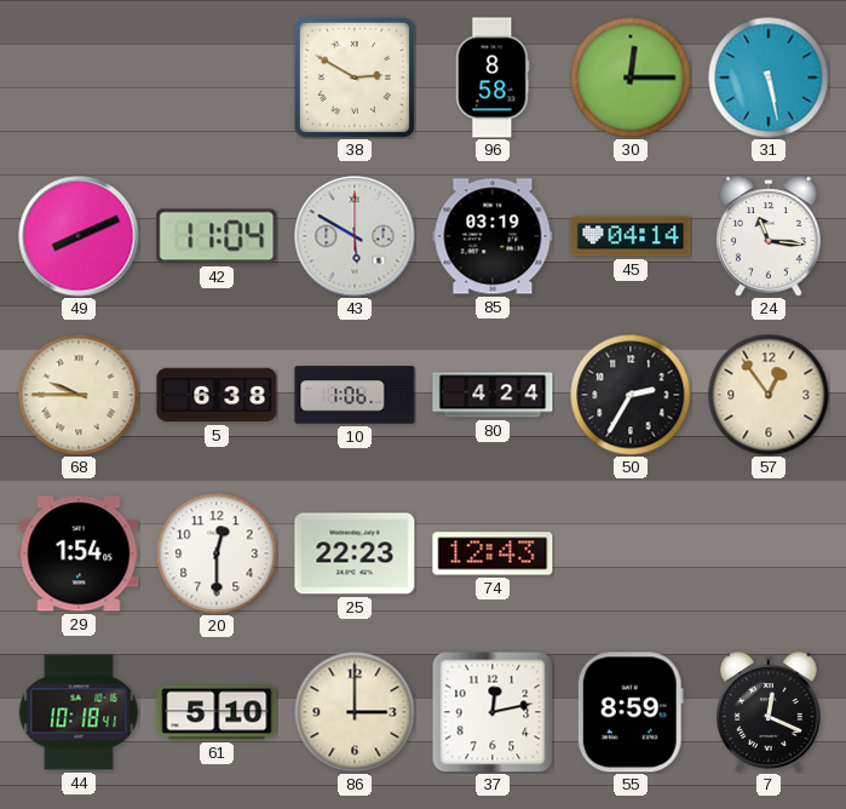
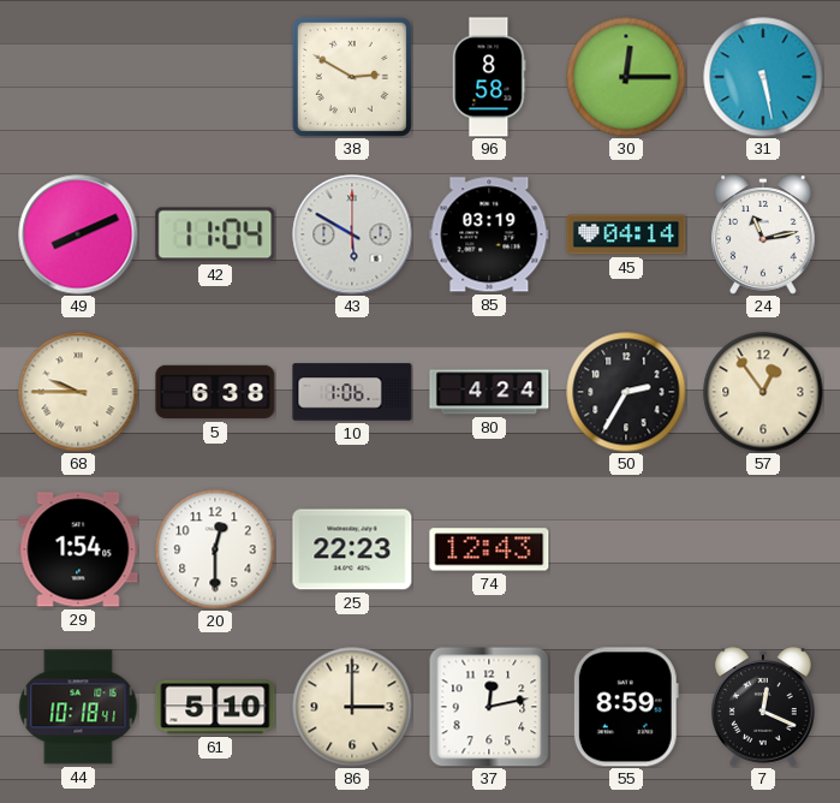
24: 11:16 -> 11:13 (764, 234)
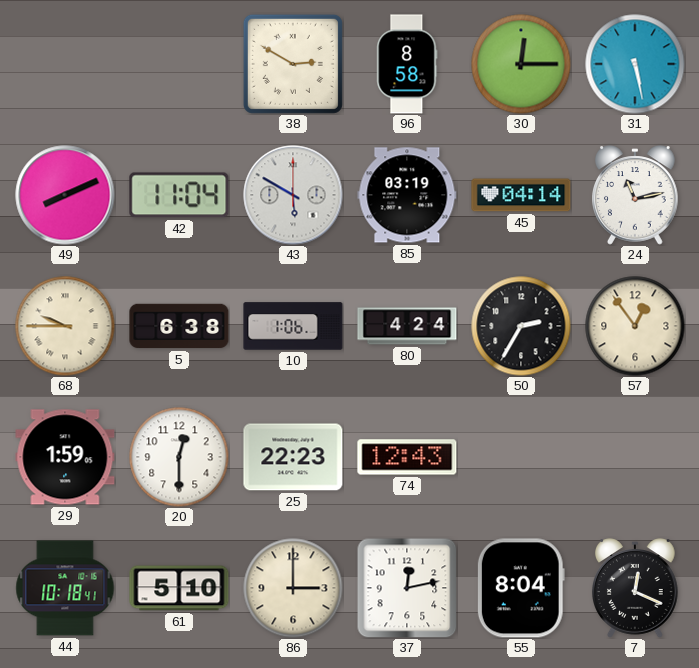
29: 1:54 -> 1:59 (65, 457)
55: 8:59 -> 8:04 (521, 588)
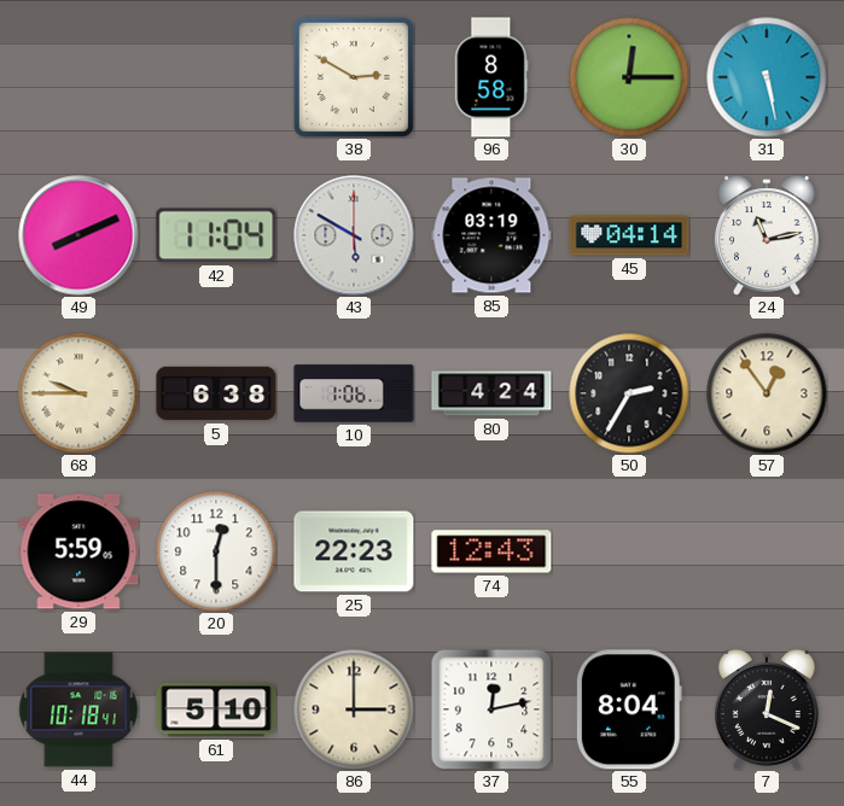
29: 1:59 -> 5:59 (78, 551)
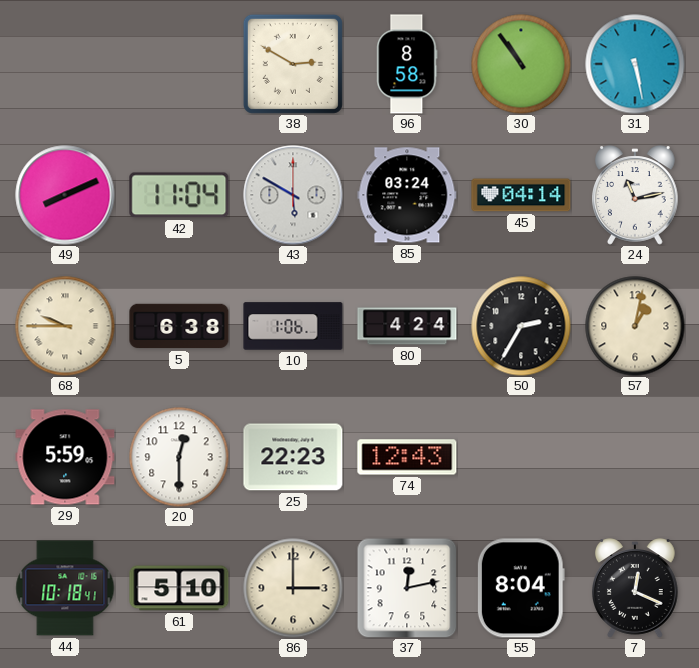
30: 12:15 -> 10:54 (521, 64)
85: 03:19 -> 03:24 (407, 195)
57: 12:54 -> 1:02 (635, 326)
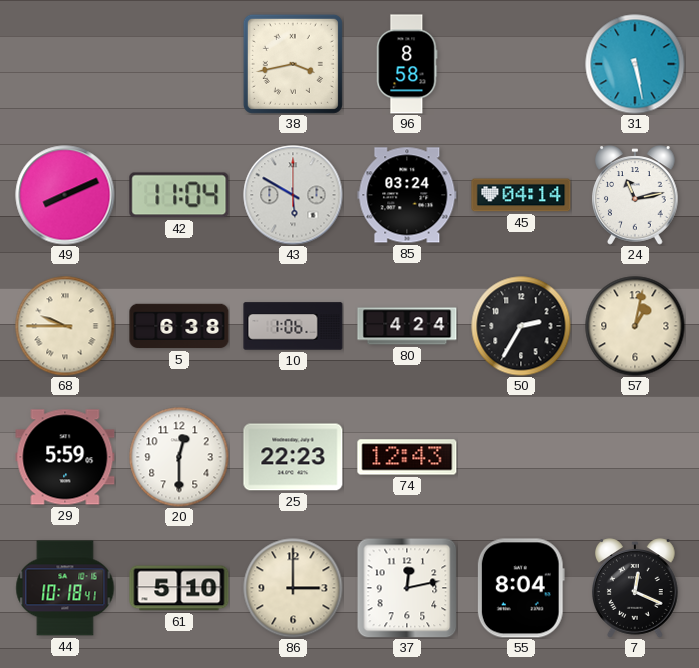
38: 2:50 -> 3:43 (293, 64)
30: 10:54 -> none (521, 64)
